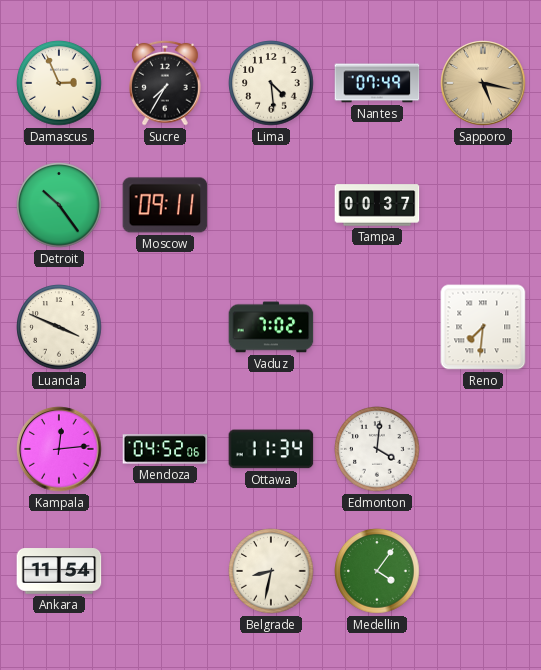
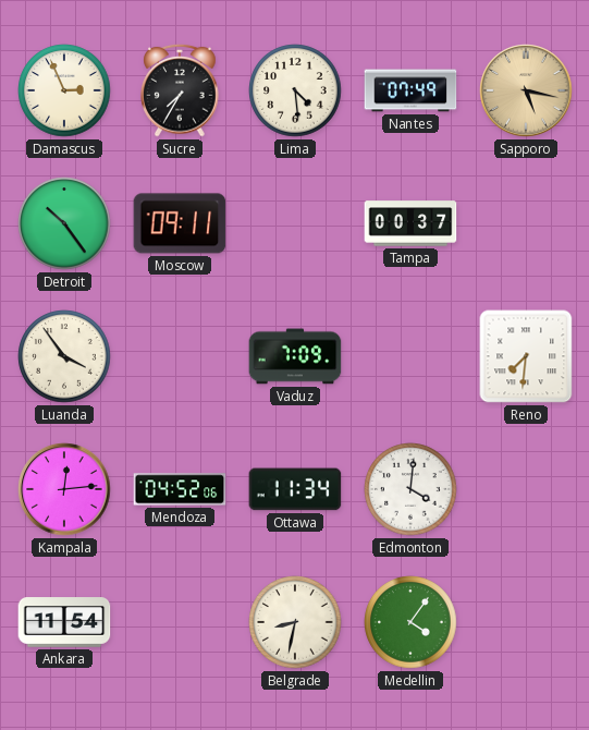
Luanda: 3:49 -> 3:54 (64, 356)
Vaduz: 7:02 -> 7:09 (295, 356)
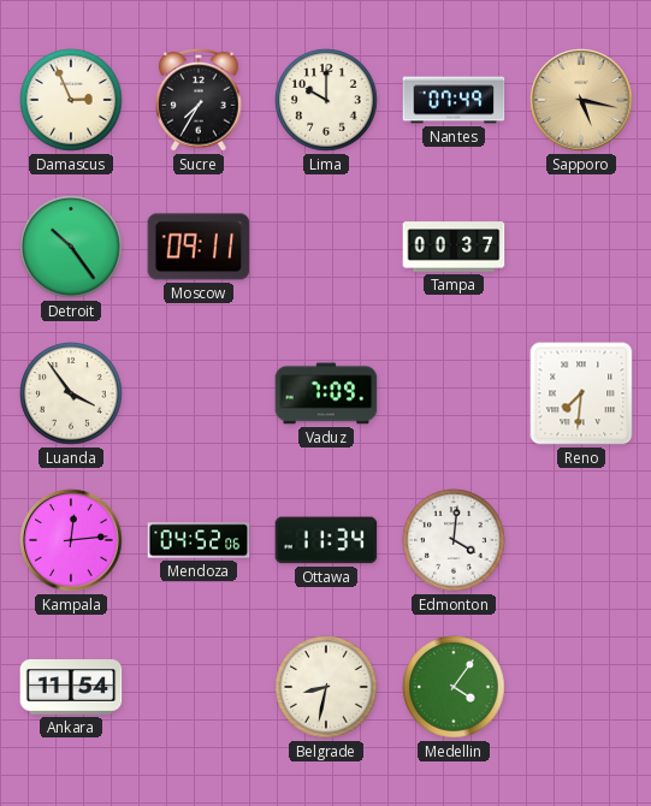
Lima: 4:29 -> 10:00 (326, 100)
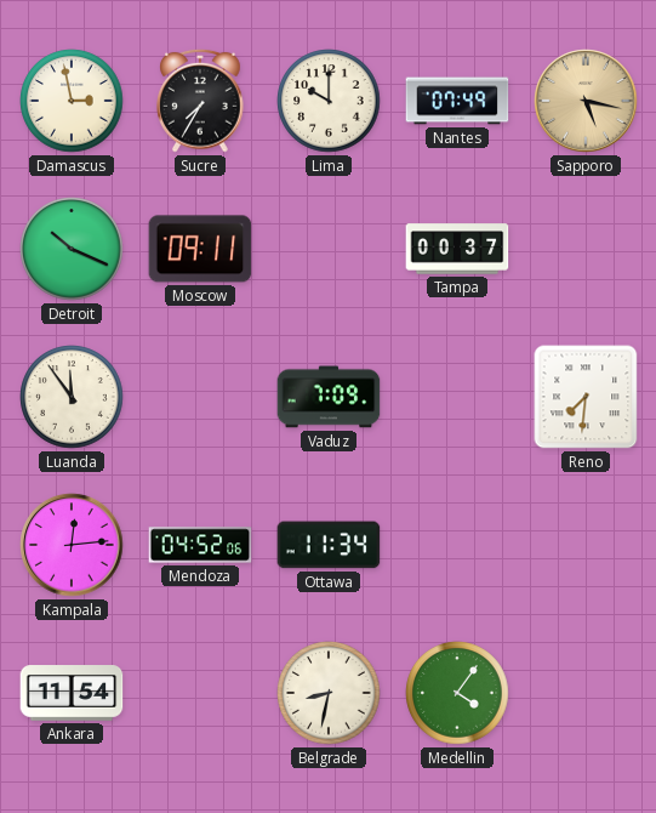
Damascus: 2:56 -> 2:58 (72, 101)
Detroit: 10:24 -> 10:19 (72, 249)
Luanda: 3:54 -> 11:54 (72, 397)
Edmonton: 4:01 -> none (454, 540)
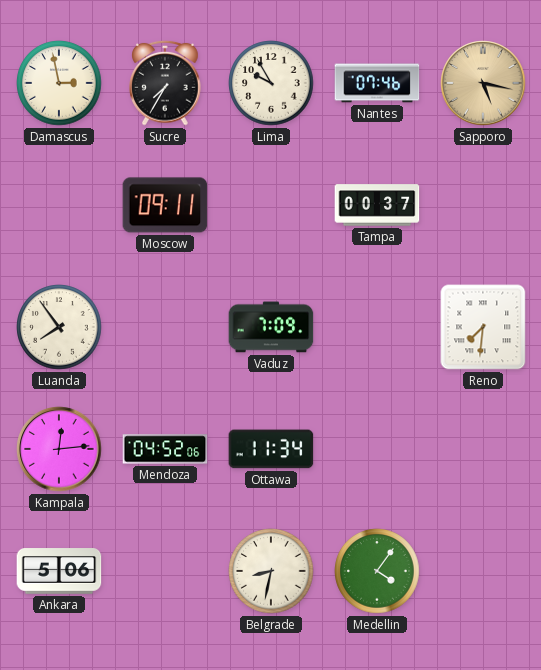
Lima: 10:00 -> 9:55 (271, 83)
Nantes: 07:49 -> 07:46 (377, 83)
Detroit: 10:19 -> none (72, 249)
Luanda: 11:54 -> 7:54 (59, 327)
Ankara: 11:54 -> 5:06 (59, 571)
